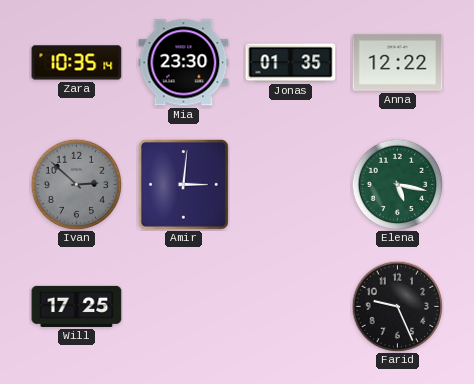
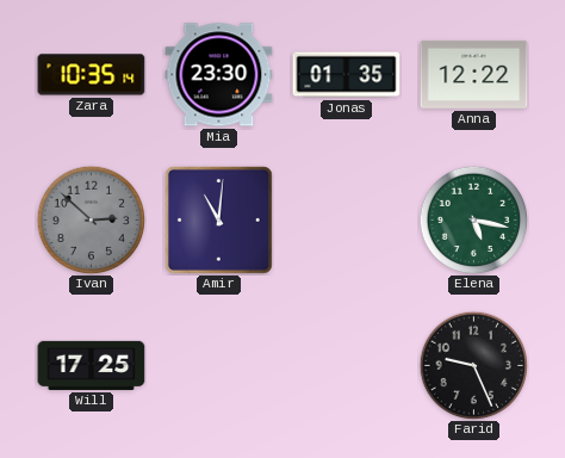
Amir: 3:01 -> 11:01 (218, 219)
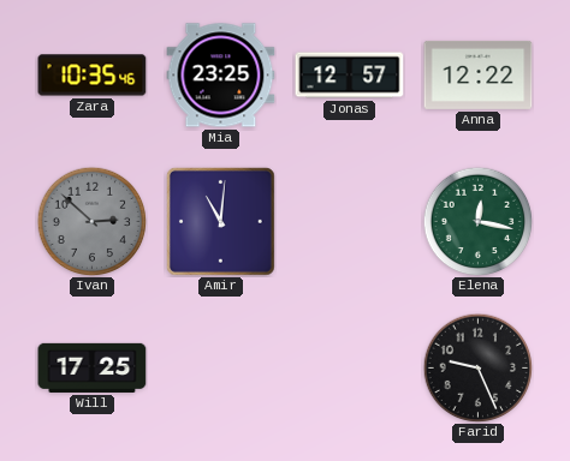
Zara: 10:35:14 -> 10:35:46 (93, 76)
Mia: 23:30 -> 23:25 (221, 76)
Jonas: 01:35 -> 12:57 (350, 76)
Elena: 5:17 -> 12:17 (477, 221)
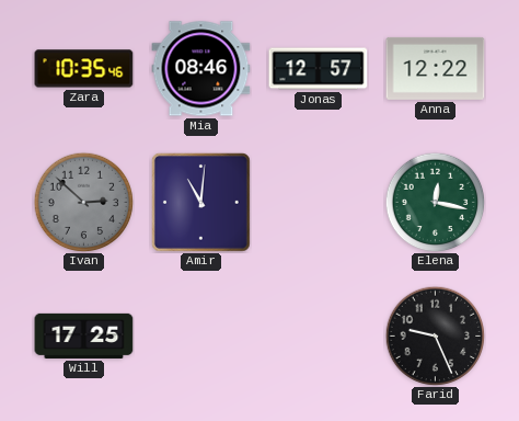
Mia: 23:25 -> 08:46 (201, 69)
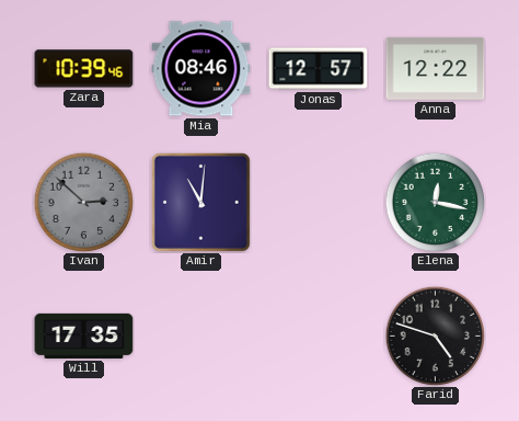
Zara: 10:35 -> 10:39 (84, 69)
Will: 17:25 -> 17:35 (84, 335)
Farid: 9:26 -> 4:48 (435, 335)
